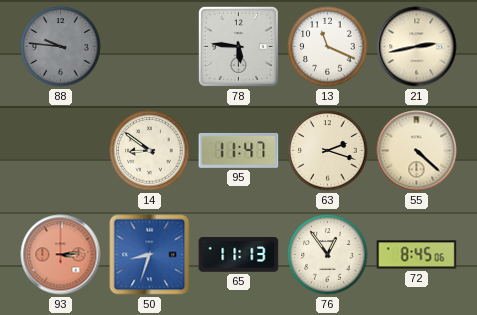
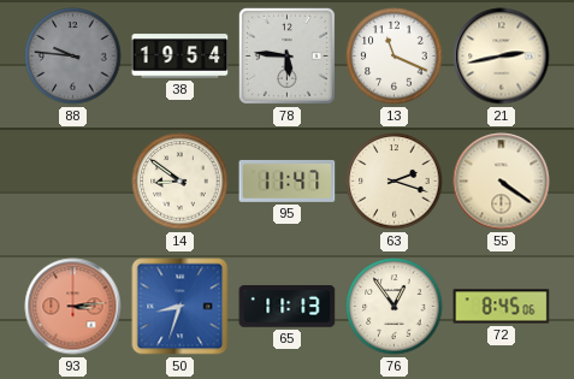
38: none -> 19:54 (181, 57)
55: 4:22 -> 4:21 (502, 182)
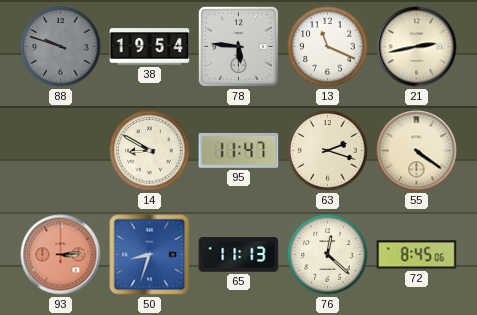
88: 9:46 -> 9:48 (61, 47)
14: 8:51 -> 8:50 (150, 151)
76: 12:54 -> 12:22 (328, 255)
